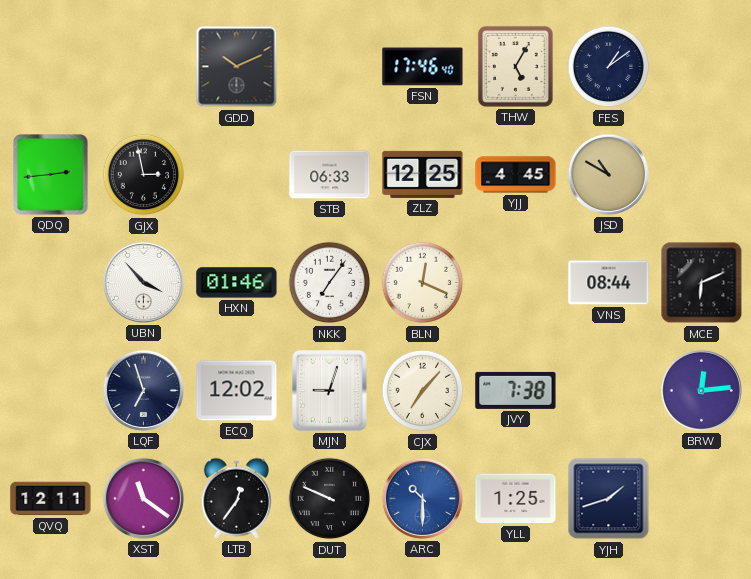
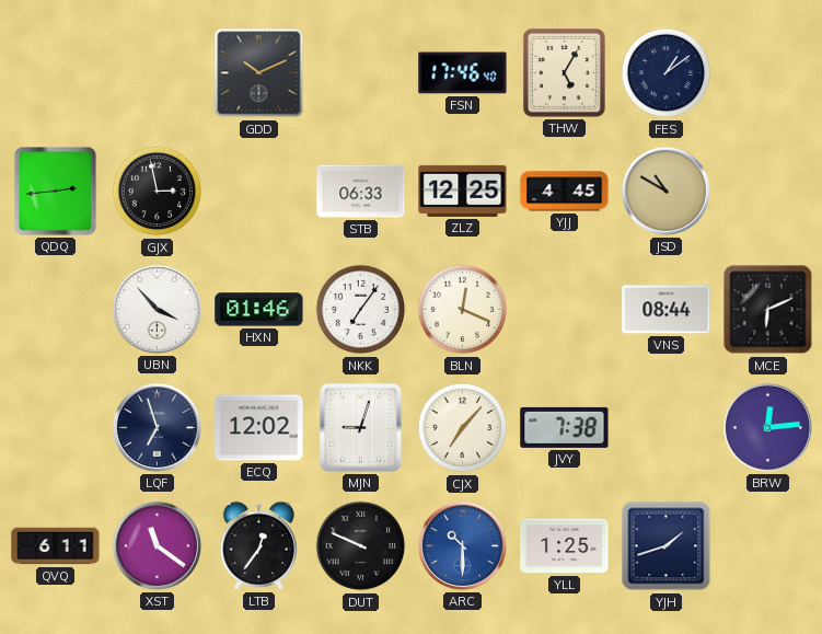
QVQ: 12:11 -> 6:11 (56, 546)
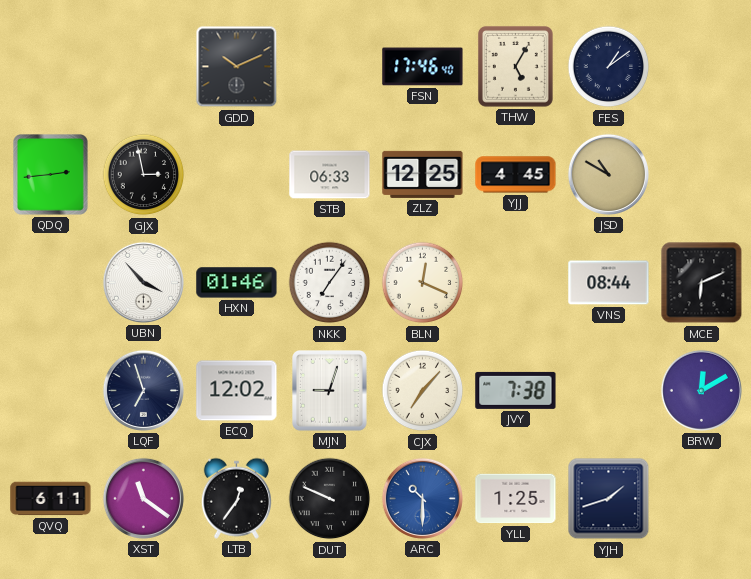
BRW: 12:14 -> 12:10 (701, 390)
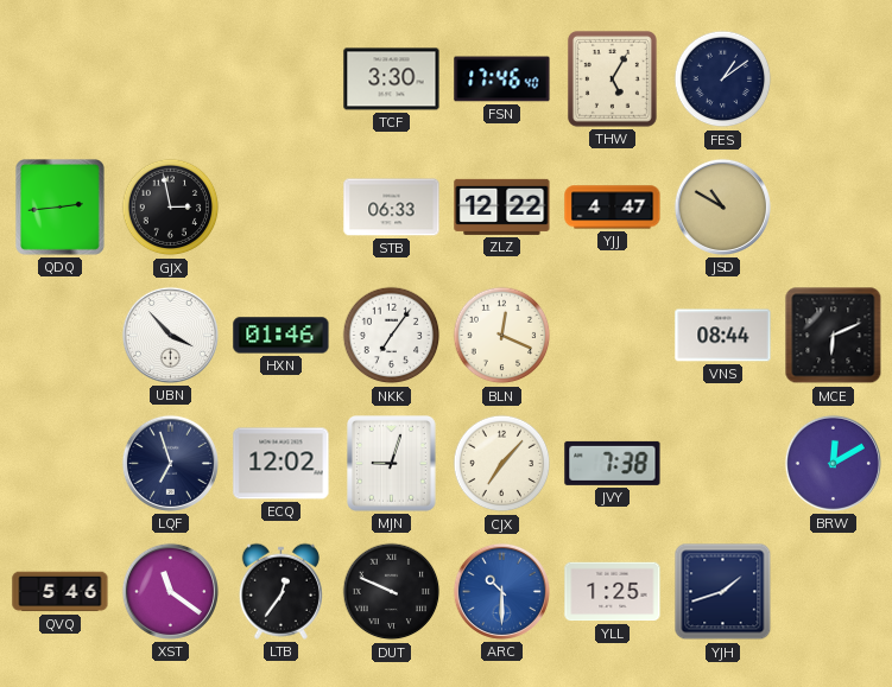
GDD: 10:11 -> none (237, 67)
TCF: none -> 3:30 (392, 79)
ZLZ: 12:25 -> 12:22 (502, 206)
YJJ: 4:45 -> 4:47 (613, 208)
QVQ: 6:11 -> 5:46 (61, 592)
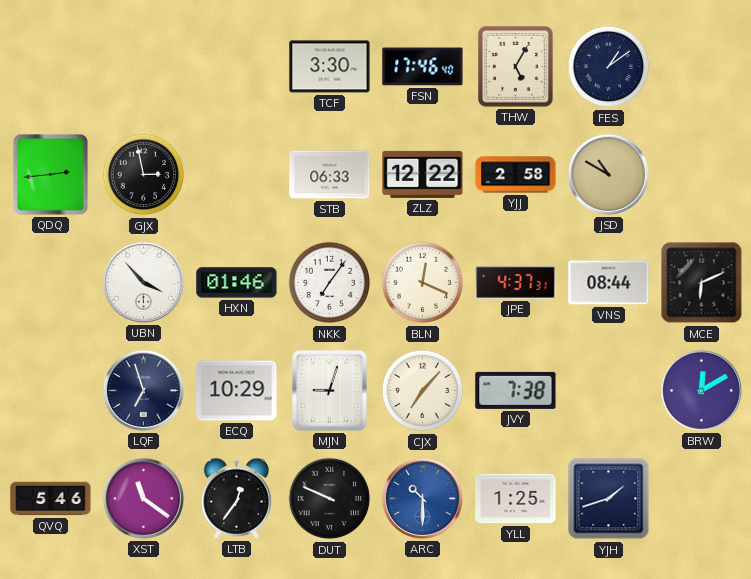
YJJ: 4:47 -> 2:58 (516, 175)
JPE: none -> 4:37 (516, 282)
ECQ: 12:02 -> 10:29 (237, 391)
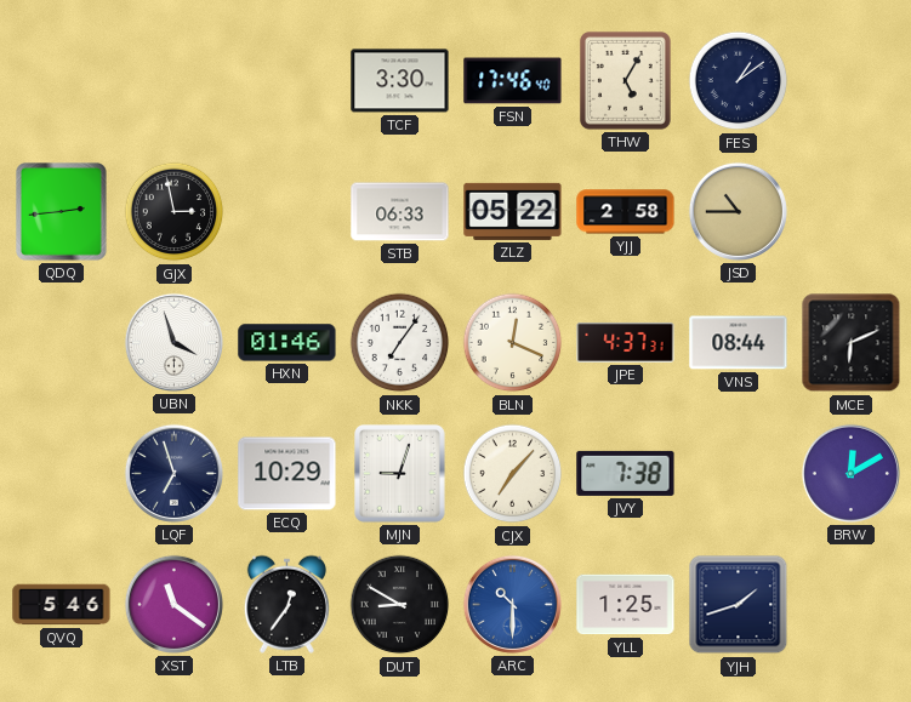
ZLZ: 12:22 -> 05:22 (513, 211)
JSD: 10:50 -> 10:45 (738, 211)
UBN: 3:53 -> 3:57 (173, 342)
DUT: 9:49 -> 8:50 (400, 605)
